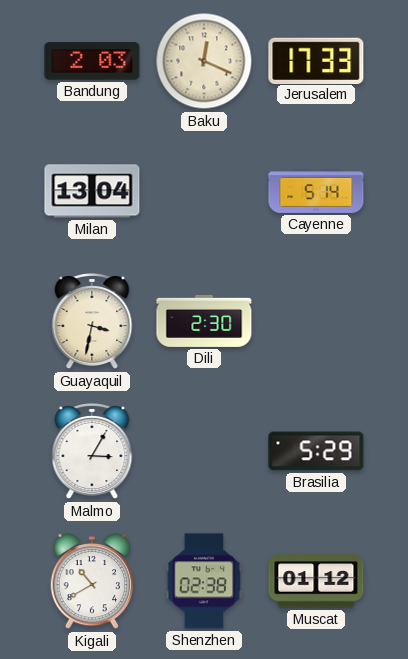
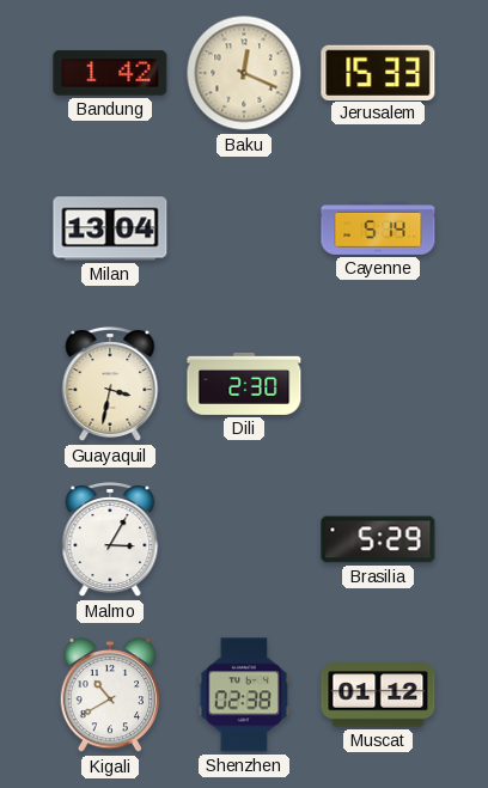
Bandung: 2:03 -> 1:42 (110, 73)
Jerusalem: 17:33 -> 15:33 (378, 72)
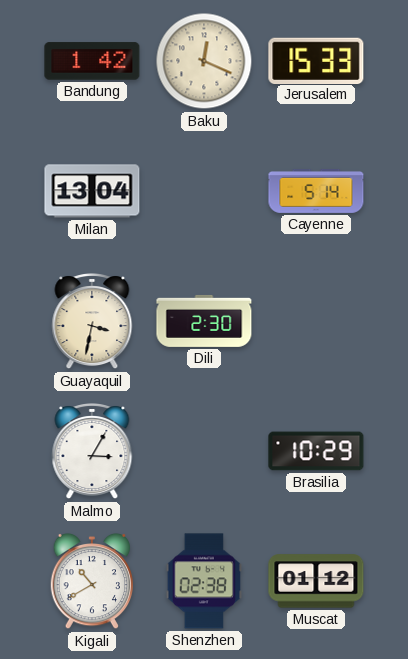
Brasilia: 5:29 -> 10:29 (316, 451)
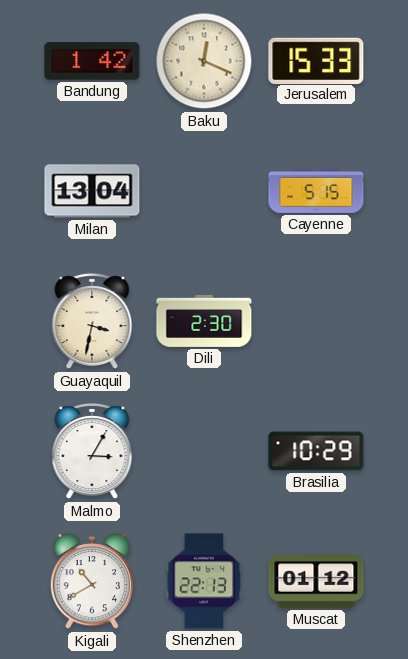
Cayenne: 5:14 -> 5:15 (316, 191)
Shenzhen: 02:38 -> 22:13 (203, 581)
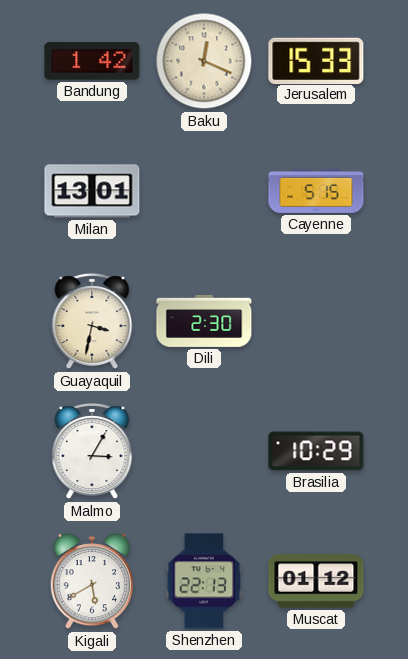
Milan: 13:04 -> 13:01 (92, 191)
Kigali: 10:40 -> 5:40 (92, 581)
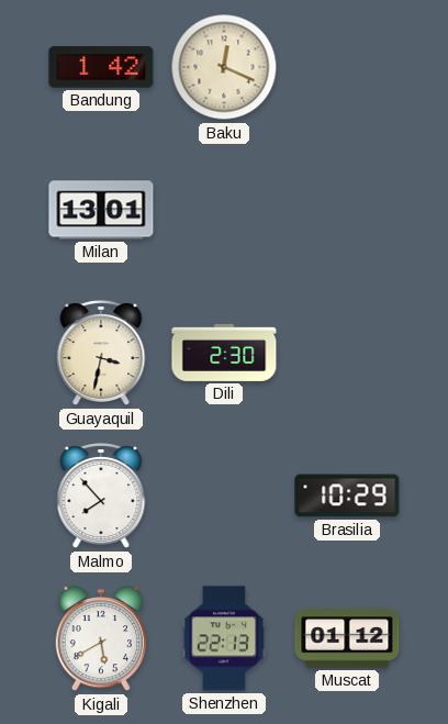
Jerusalem: 15:33 -> none (316, 60)
Cayenne: 5:15 -> none (316, 191)
Malmo: 3:05 -> 7:53 (101, 497)
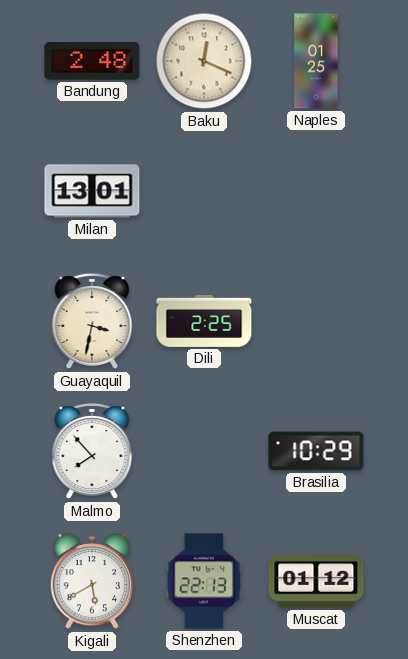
Bandung: 1:42 -> 2:48 (92, 61)
Naples: none -> 01:25 (316, 61)
Dili: 2:30 -> 2:25 (204, 321)
